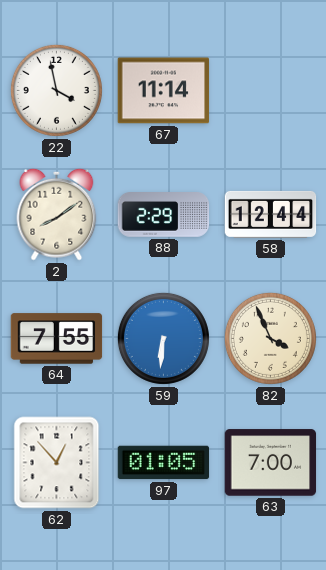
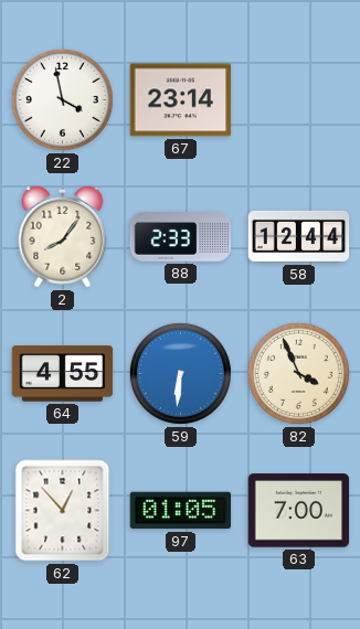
67: 11:14 -> 23:14 (181, 100)
2: 8:09 -> 8:06 (63, 236)
88: 2:29 -> 2:33 (181, 237)
64: 7:55 -> 4:55 (63, 374)
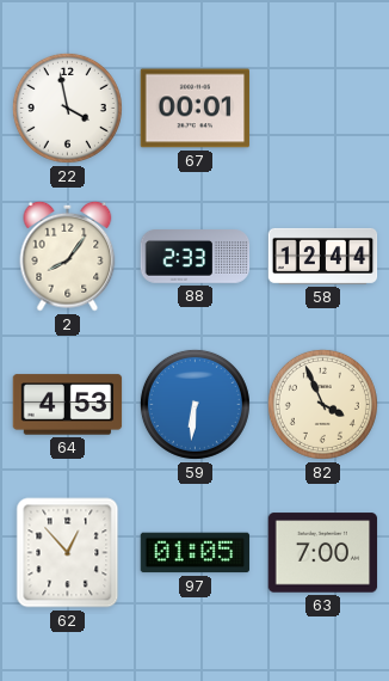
67: 23:14 -> 00:01 (196, 109)
64: 4:55 -> 4:53 (68, 405)
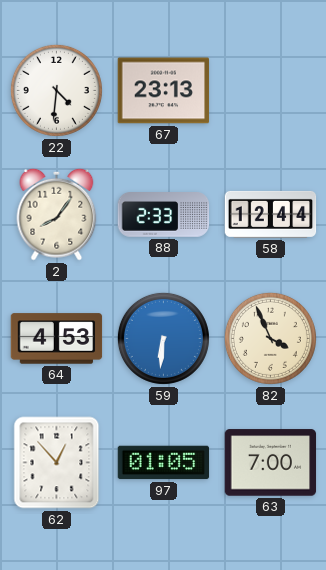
22: 3:58 -> 4:31 (56, 90)
67: 00:01 -> 23:13 (164, 91)
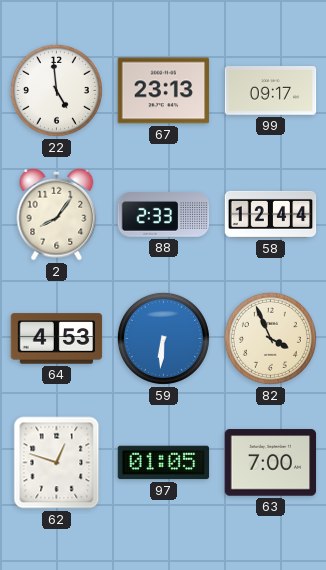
22: 4:31 -> 4:59 (56, 90)
99: none -> 09:17 (271, 91)
62: 12:53 -> 12:48 (57, 463)
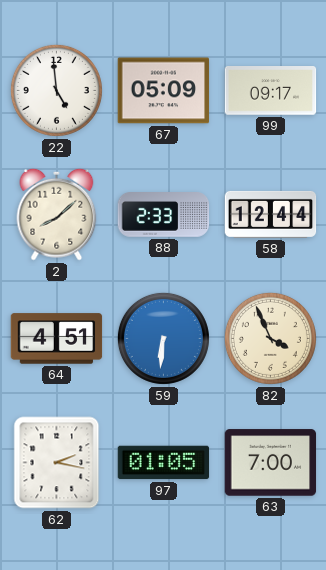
67: 23:13 -> 05:09 (164, 91)
2: 8:06 -> 8:08 (57, 214)
64: 4:53 -> 4:51 (57, 339)
62: 12:48 -> 2:17 (57, 463)
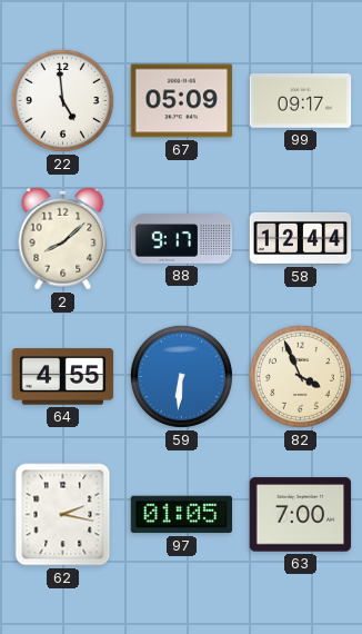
88: 2:33 -> 9:17 (182, 239)
64: 4:51 -> 4:55 (63, 377)
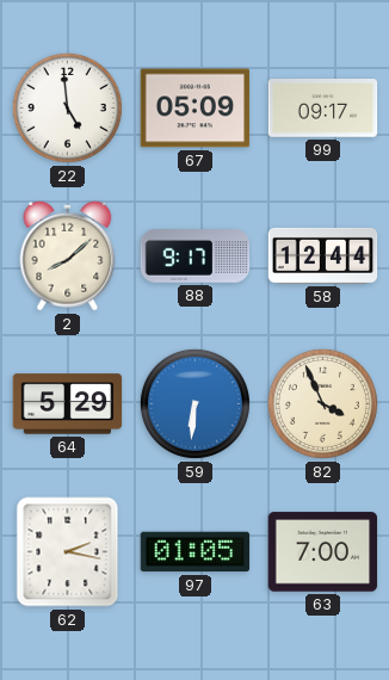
64: 4:55 -> 5:29 (68, 404)
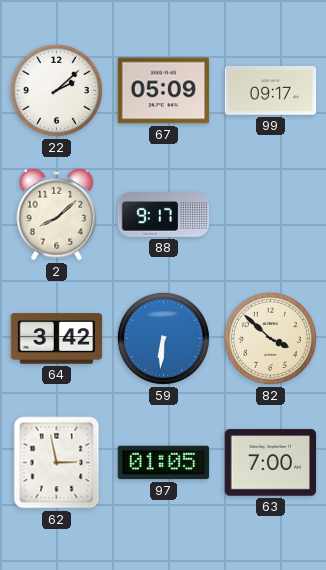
22: 4:59 -> 2:08 (56, 90)
58: 12:44 -> none (323, 255)
64: 5:29 -> 3:42 (57, 339)
82: 3:56 -> 3:52 (270, 338)
62: 2:17 -> 2:58 (57, 463)
